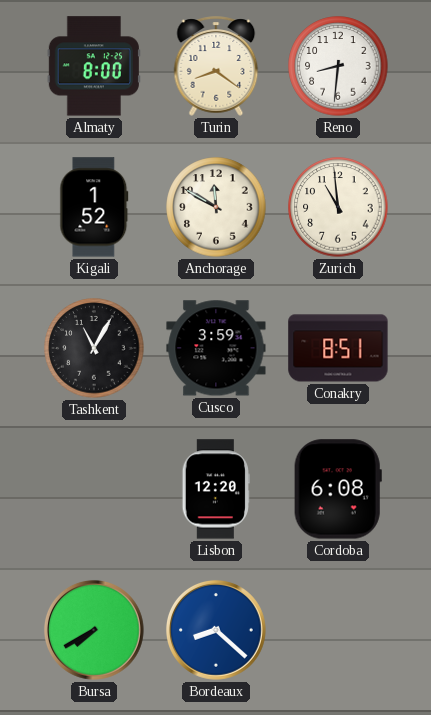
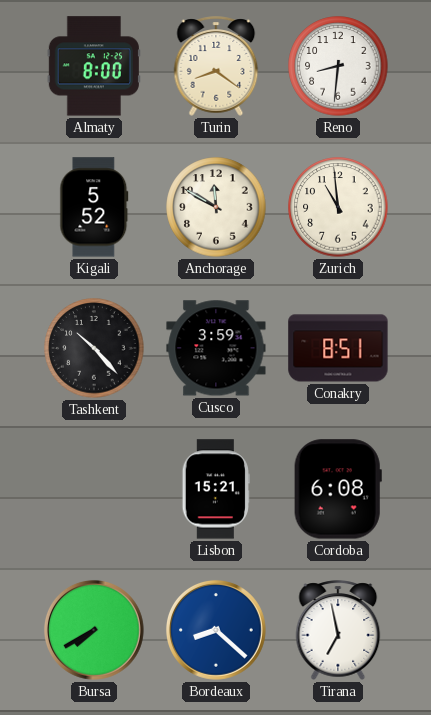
Kigali: 1:52 -> 5:52 (94, 207)
Tashkent: 11:05 -> 10:23 (94, 348)
Lisbon: 12:20 -> 15:21 (216, 489)
Tirana: none -> 6:58 (338, 630)
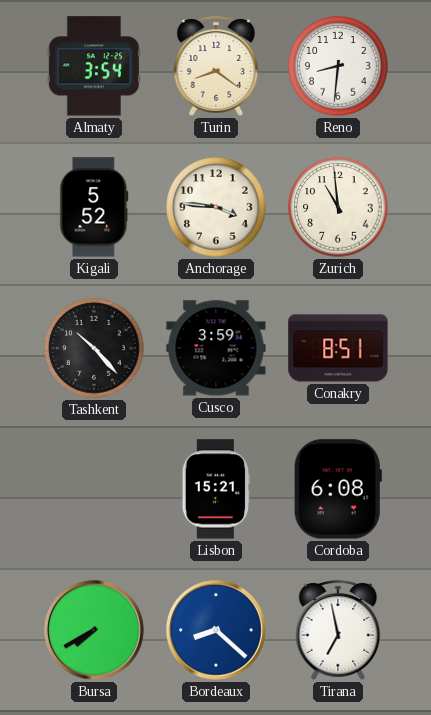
Almaty: 8:00 -> 3:54 (94, 66)
Anchorage: 11:50 -> 3:46 (216, 207)
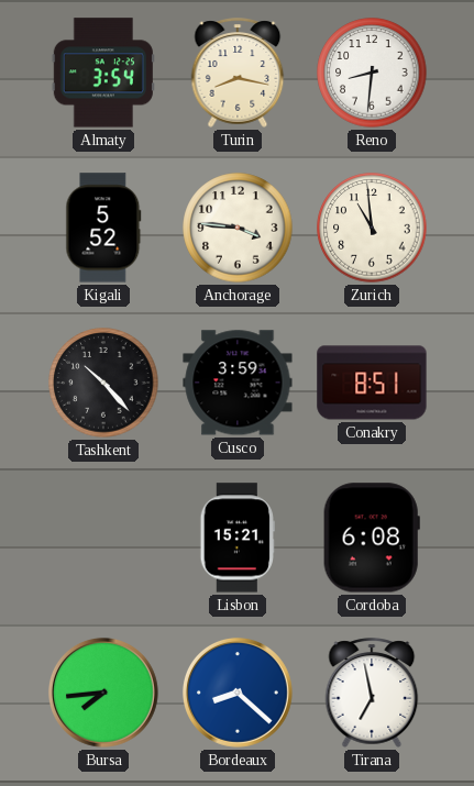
Turin: 8:21 -> 8:17 (238, 73)
Bursa: 7:40 -> 7:44 (103, 693)
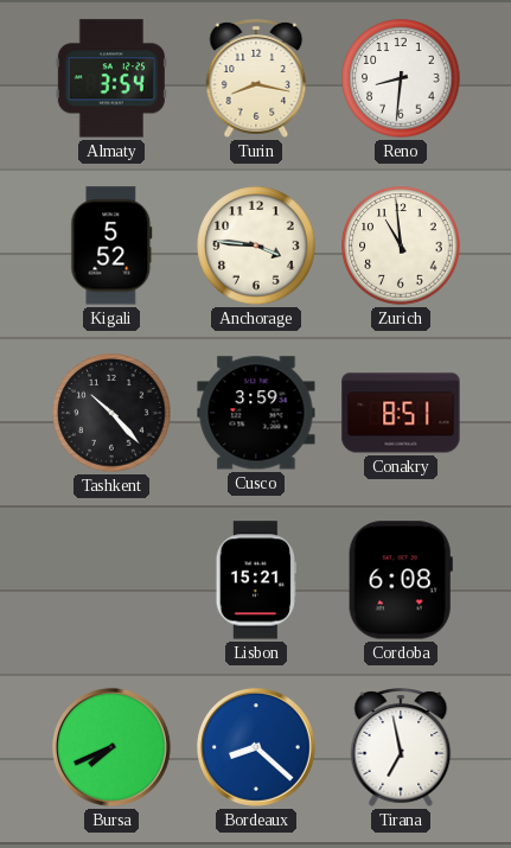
Bursa: 7:44 -> 7:41 (111, 747)
